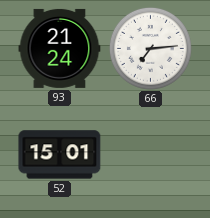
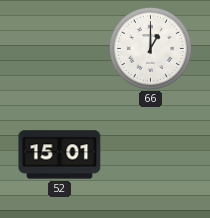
93: 21:24 -> none (60, 48)
66: 7:14 -> 1:00 (150, 48)
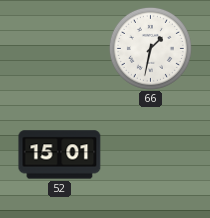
66: 1:00 -> 1:32 (150, 48)
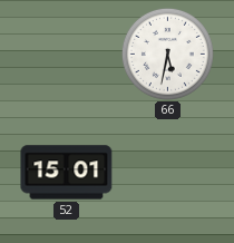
66: 1:32 -> 5:32 (167, 54)
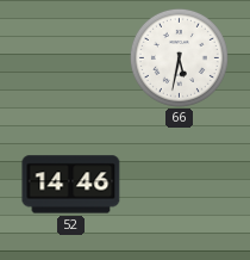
52: 15:01 -> 14:46 (71, 185)
